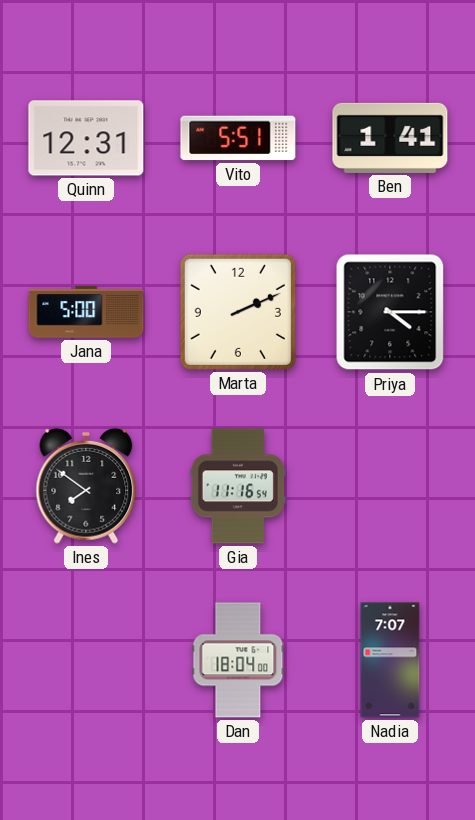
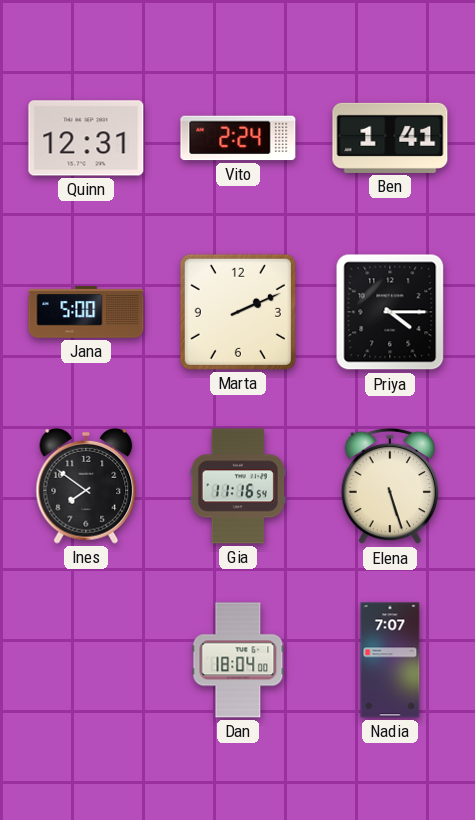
Vito: 5:51 -> 2:24 (238, 138)
Elena: none -> 5:27 (389, 486)
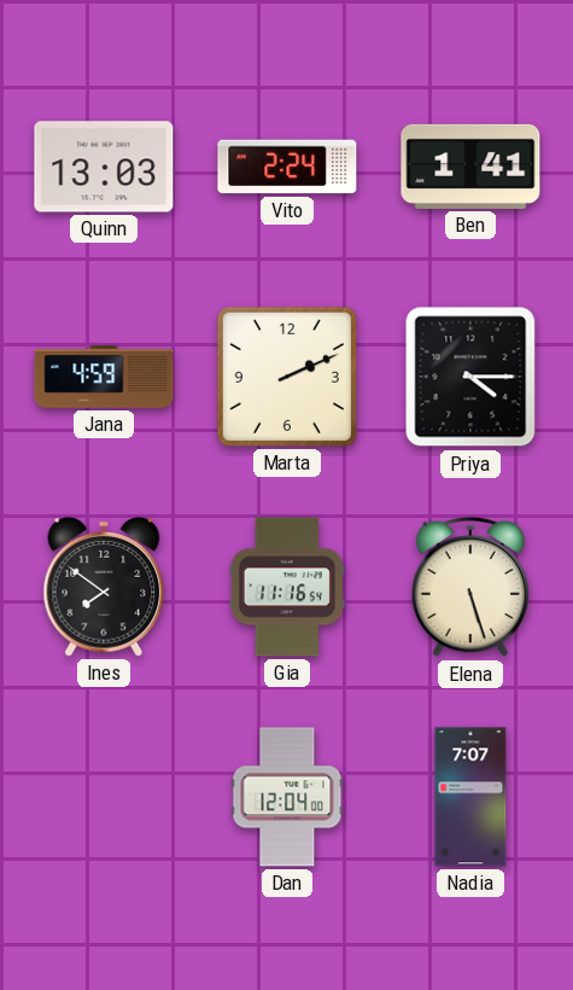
Quinn: 12:31 -> 13:03 (104, 167)
Jana: 5:00 -> 4:59 (104, 377)
Dan: 18:04 -> 12:04 (287, 797)
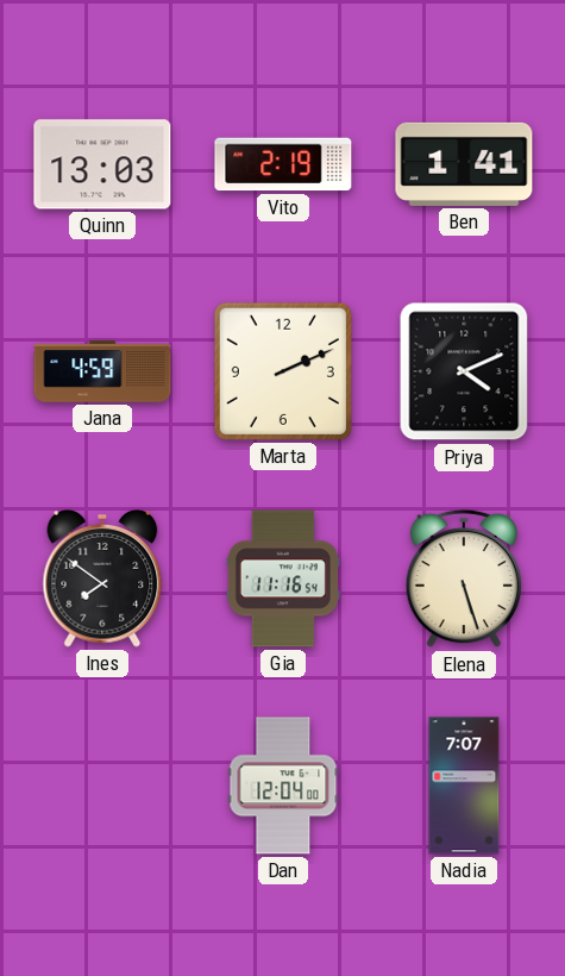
Vito: 2:24 -> 2:19 (283, 164)
Priya: 4:15 -> 4:11 (464, 371)
